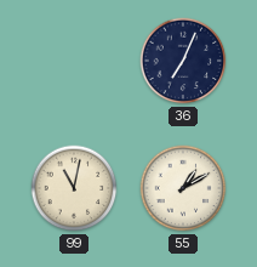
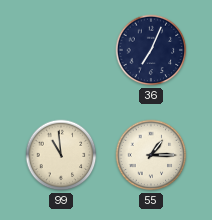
99: 11:02 -> 10:59 (61, 155)
55: 1:10 -> 1:15 (151, 155)
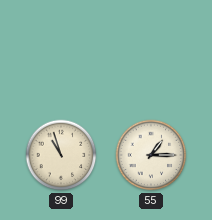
36: 7:04 -> none (151, 50)
99: 10:59 -> 10:57 (61, 155)
